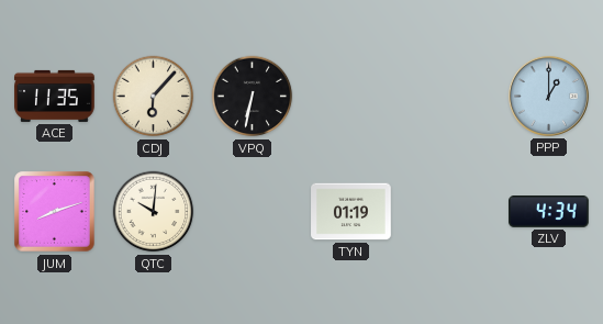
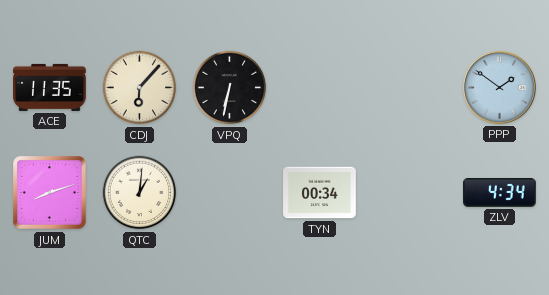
PPP: 1:00 -> 1:51 (499, 87)
QTC: 10:01 -> 1:01 (140, 193)
TYN: 01:19 -> 00:34 (320, 193)
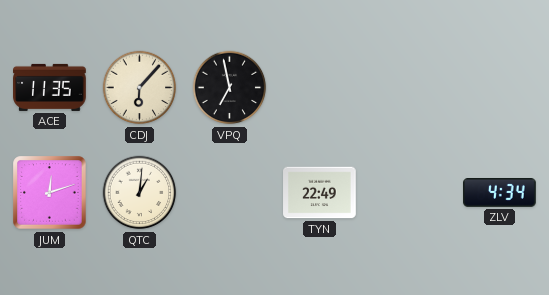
VPQ: 6:32 -> 6:58 (230, 88)
PPP: 1:51 -> none (499, 87)
JUM: 8:12 -> 12:12 (50, 193)
TYN: 00:34 -> 22:49 (320, 193)
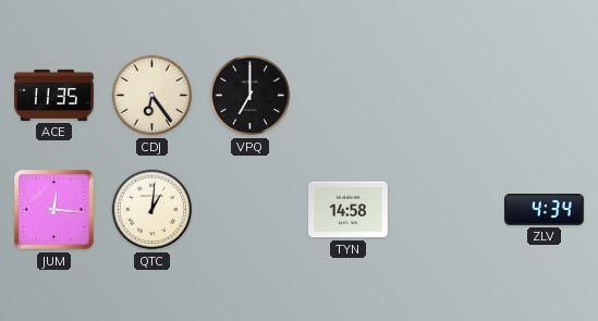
CDJ: 6:07 -> 6:24 (152, 96)
VPQ: 6:58 -> 7:00 (251, 96)
JUM: 12:12 -> 12:16 (54, 210)
TYN: 22:49 -> 14:58 (349, 210)
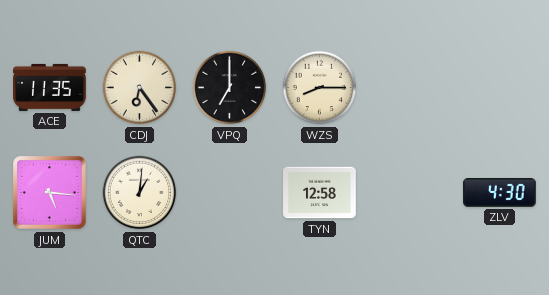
WZS: none -> 8:15 (320, 88)
JUM: 12:16 -> 5:16 (50, 193)
TYN: 14:58 -> 12:58 (320, 193)
ZLV: 4:34 -> 4:30 (500, 193)
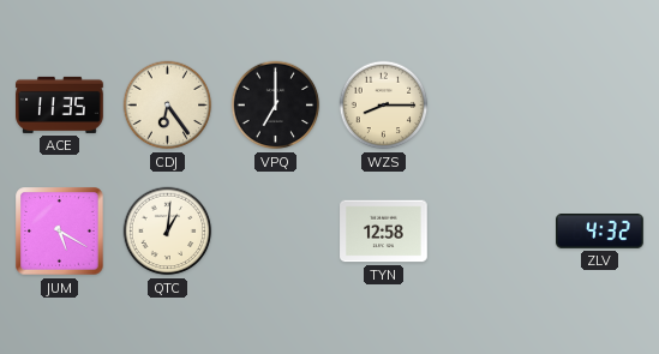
JUM: 5:16 -> 5:20 (60, 232)
ZLV: 4:30 -> 4:32 (600, 232)
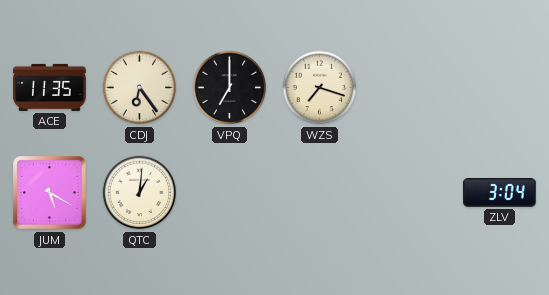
WZS: 8:15 -> 7:18 (320, 88)
TYN: 12:58 -> none (384, 232)
ZLV: 4:32 -> 3:04 (500, 193)
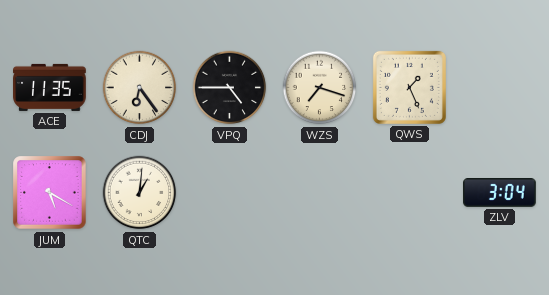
VPQ: 7:00 -> 4:45 (230, 88)
QWS: none -> 1:26 (409, 87)
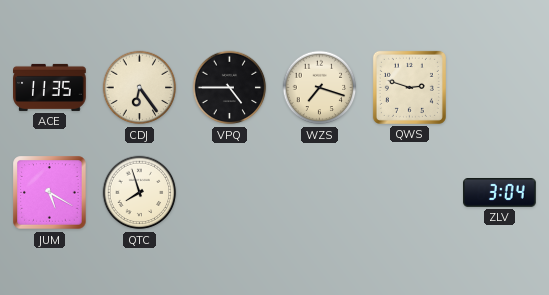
QWS: 1:26 -> 2:48 (409, 87)
QTC: 1:01 -> 7:57 (140, 193)
